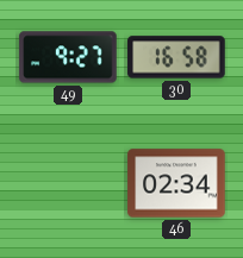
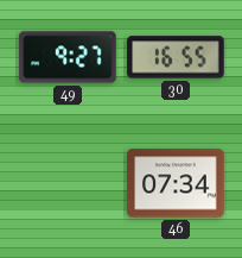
30: 16:58 -> 16:55 (176, 57)
46: 02:34 -> 07:34 (176, 183)
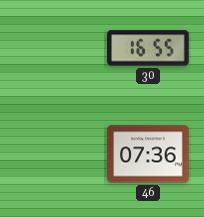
49: 9:27 -> none (68, 57)
46: 07:34 -> 07:36 (148, 154)
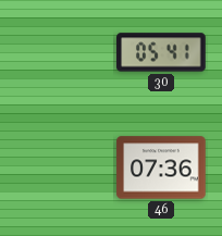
30: 16:55 -> 05:41 (161, 52)
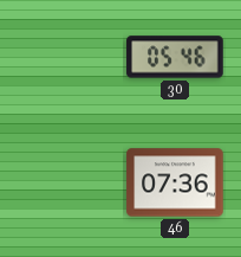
30: 05:41 -> 05:46 (175, 57)
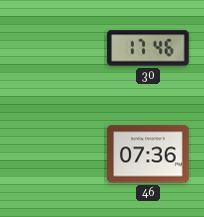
30: 05:46 -> 17:46 (148, 48)
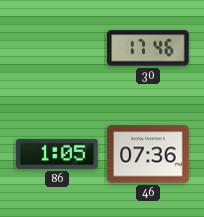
86: none -> 1:05 (57, 154)
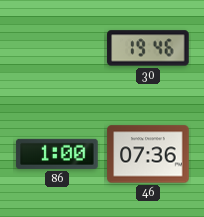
30: 17:46 -> 19:46 (148, 48)
86: 1:05 -> 1:00 (57, 154)
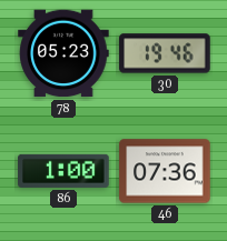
78: none -> 05:23 (63, 53)
